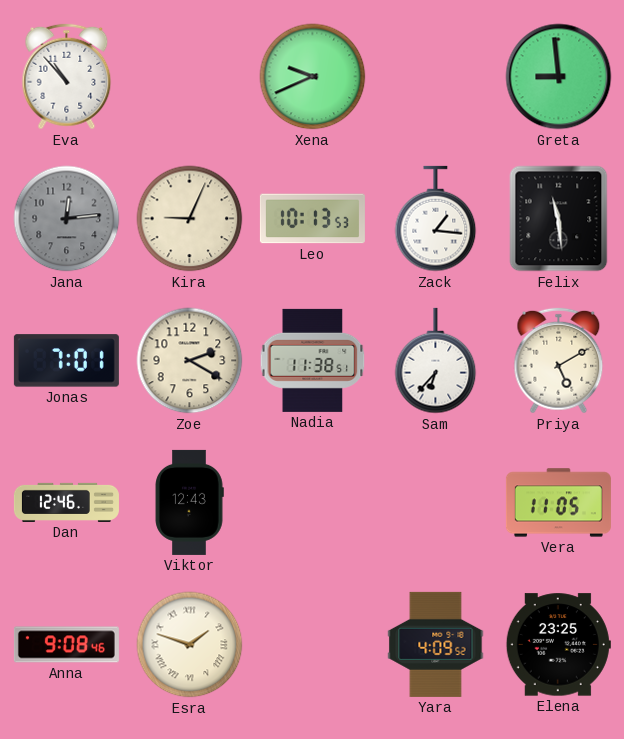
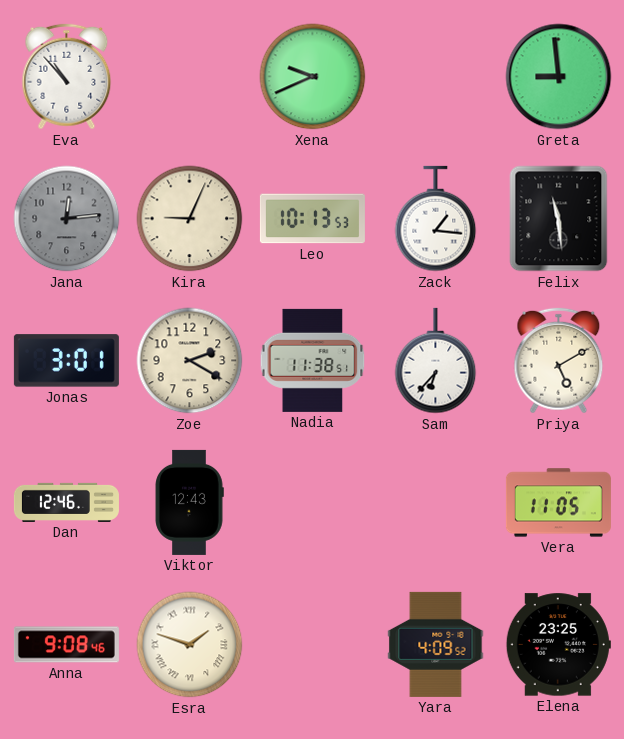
Jonas: 7:01 -> 3:01 (66, 361)
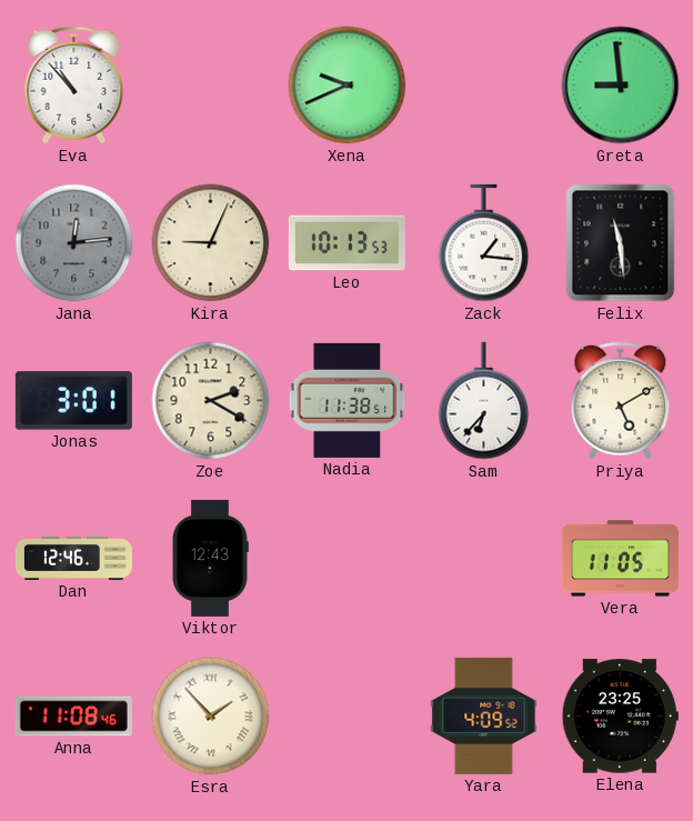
Anna: 9:08 -> 11:08 (73, 717)
Esra: 1:48 -> 1:53 (211, 717)
